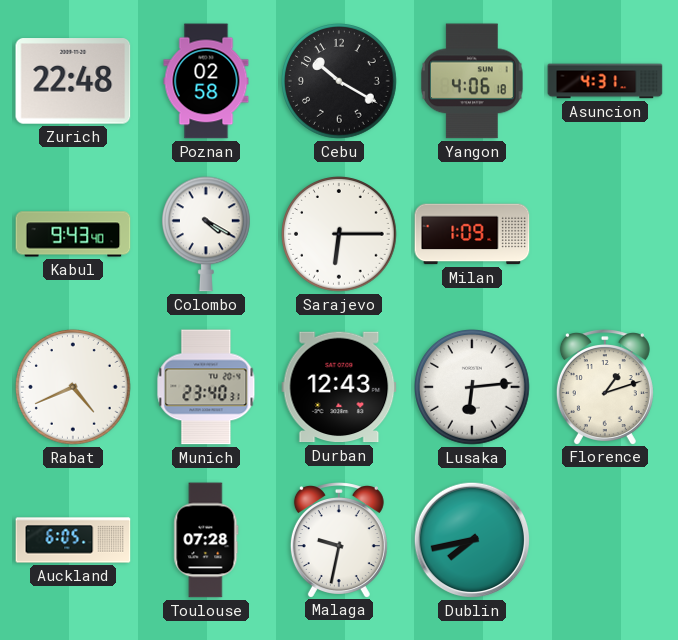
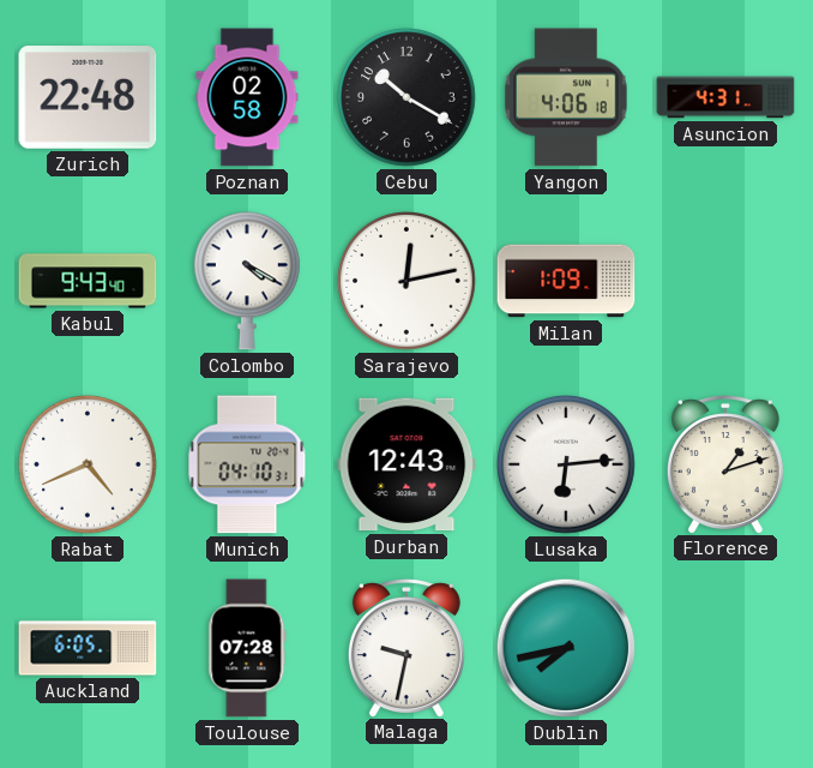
Sarajevo: 6:15 -> 12:13 (408, 282)
Munich: 23:40 -> 04:10 (247, 464)
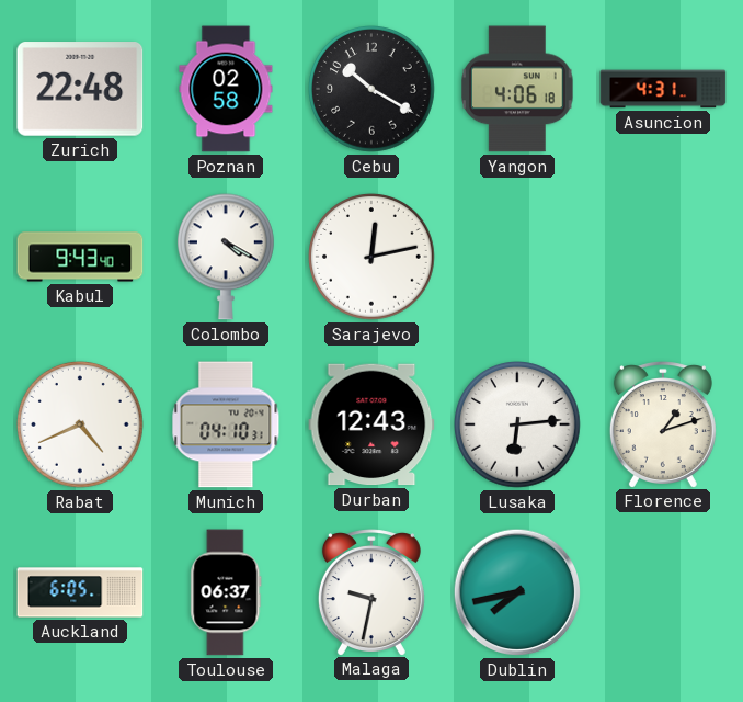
Milan: 1:09 -> none (566, 281)
Toulouse: 07:28 -> 06:37 (226, 592)
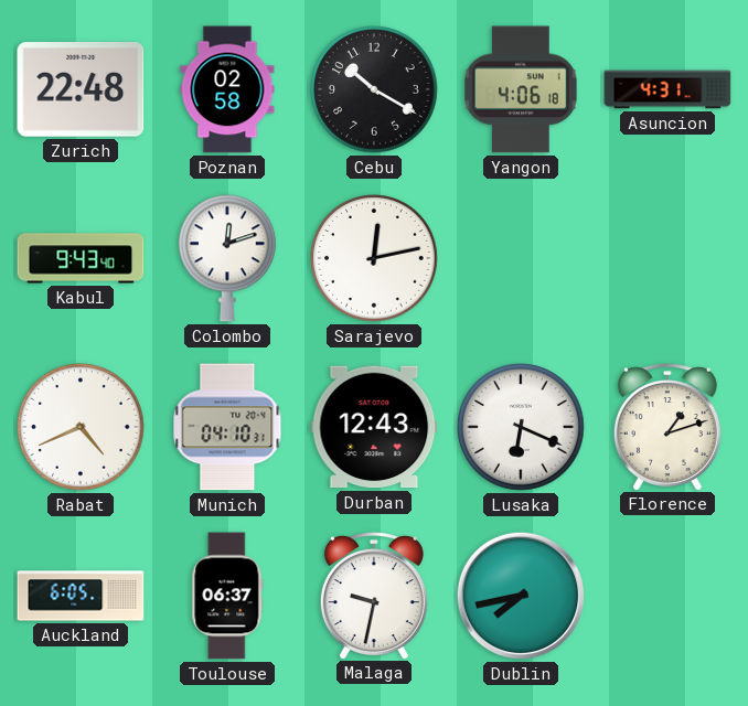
Colombo: 4:20 -> 12:12 (227, 258)
Lusaka: 6:14 -> 6:19 (522, 428)
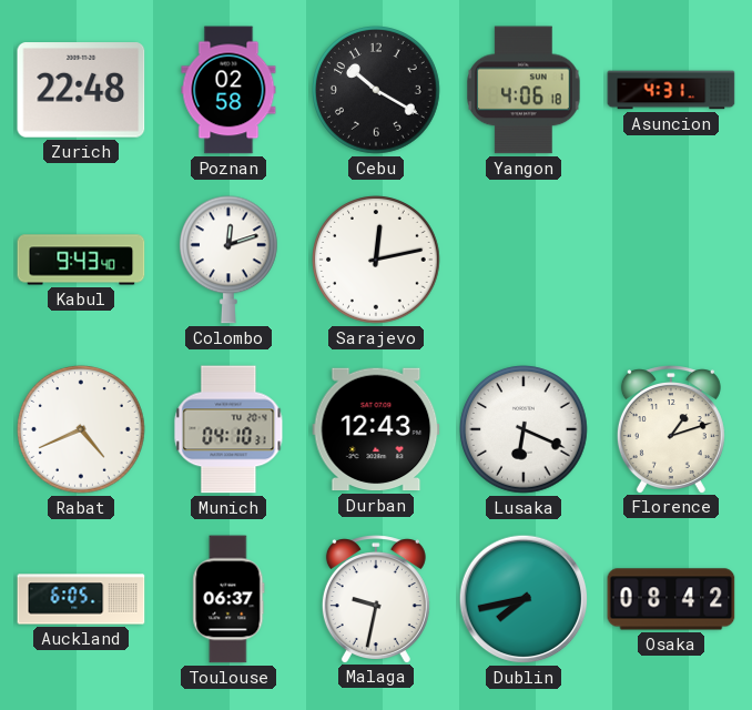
Osaka: none -> 08:42 (671, 599)
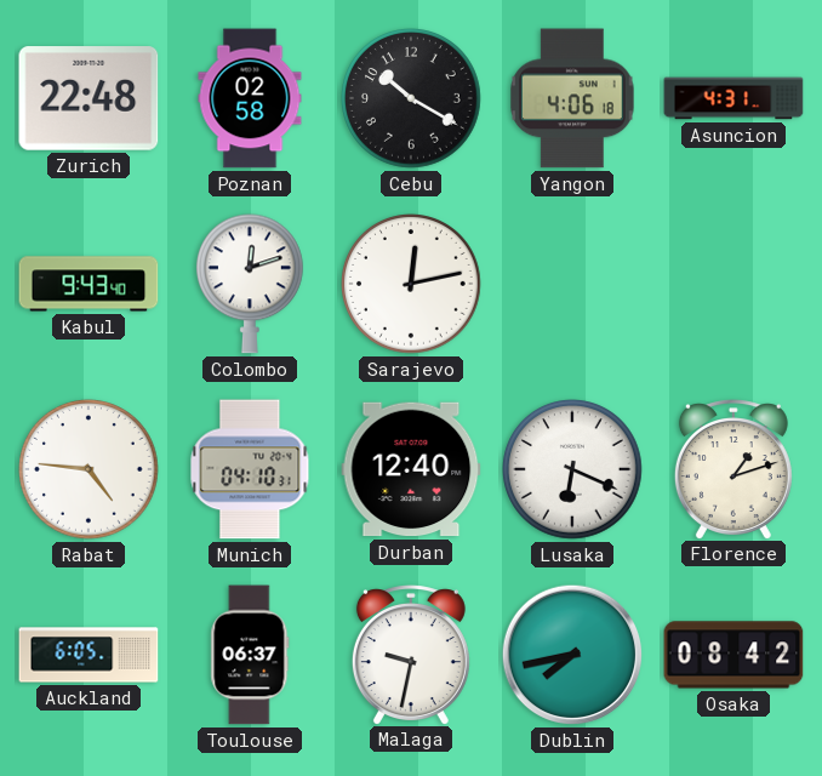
Rabat: 4:41 -> 4:46 (90, 470)
Durban: 12:43 -> 12:40 (411, 469)
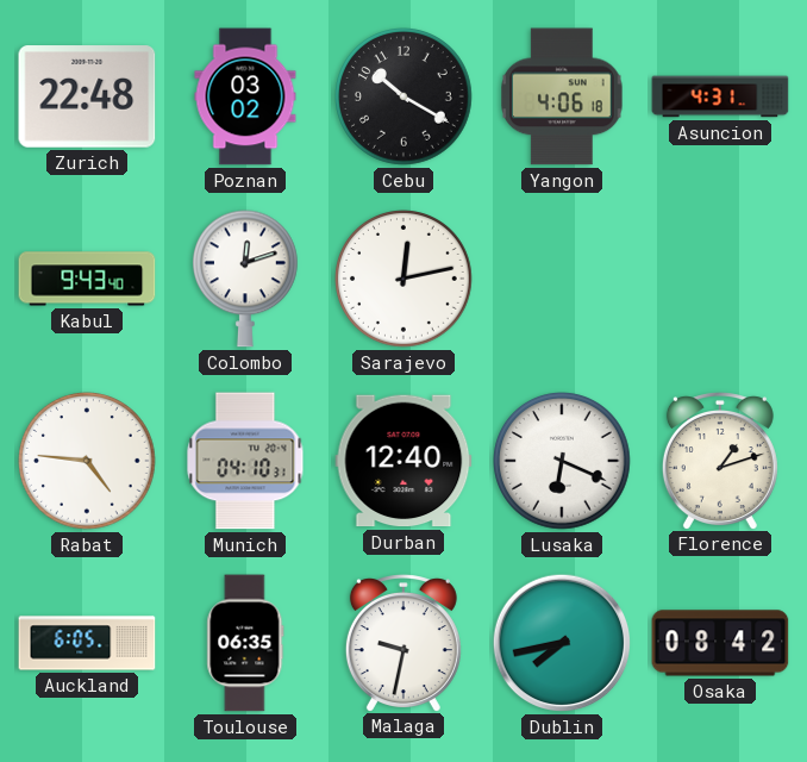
Poznan: 02:58 -> 03:02 (245, 96)
Toulouse: 06:37 -> 06:35 (245, 643)
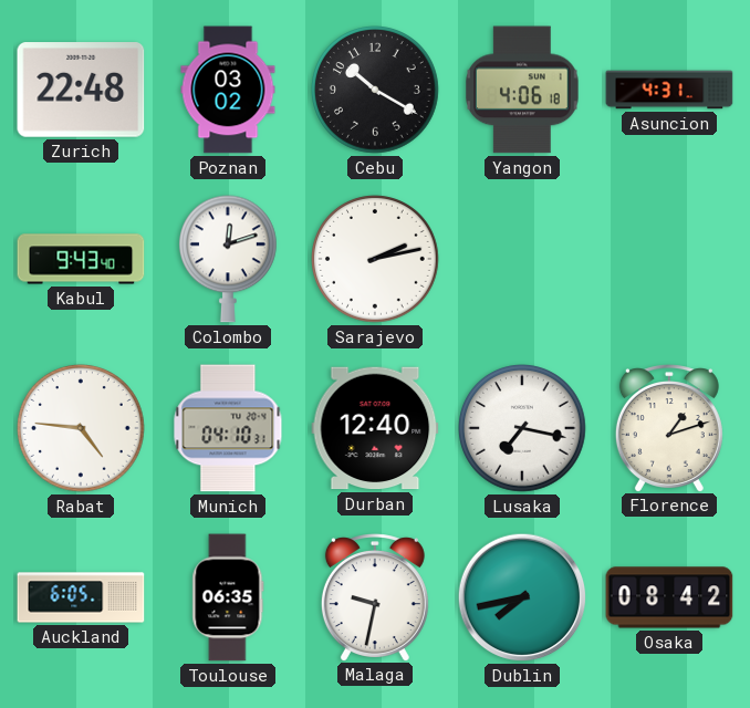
Sarajevo: 12:13 -> 2:13 (376, 260)
Lusaka: 6:19 -> 7:17 (523, 429)
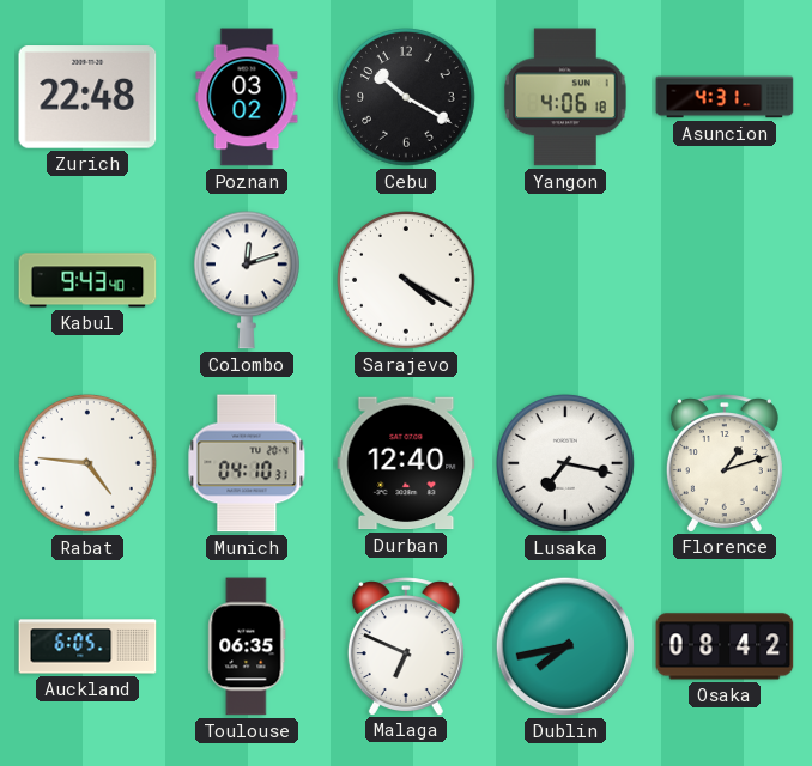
Sarajevo: 2:13 -> 4:20 (407, 281)
Malaga: 9:32 -> 6:49 (406, 646)
